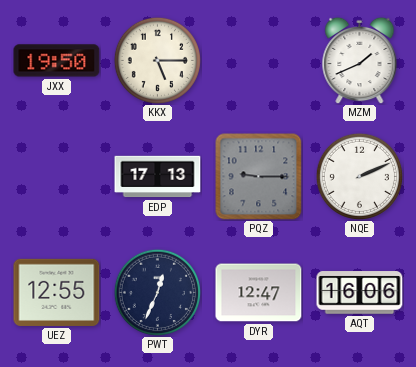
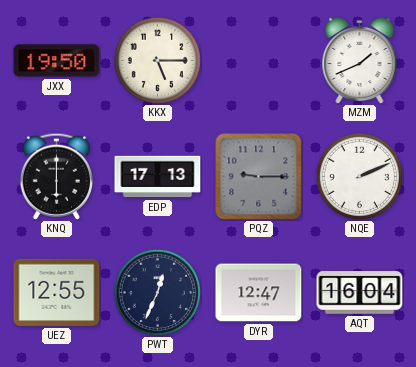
KNQ: none -> 6:00 (56, 176)
AQT: 16:06 -> 16:04 (360, 293)
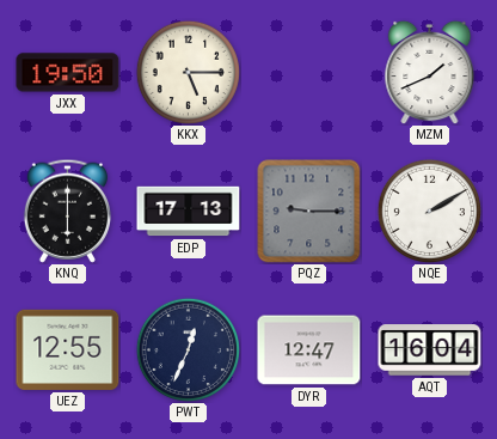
NQE: 2:11 -> 2:10 (429, 211)
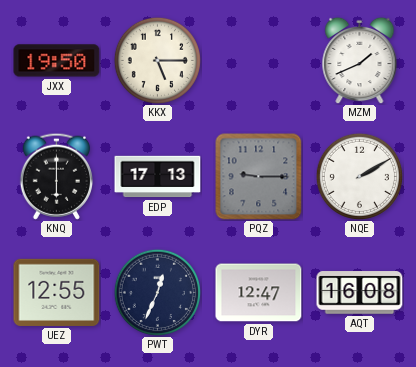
AQT: 16:04 -> 16:08 (360, 293)
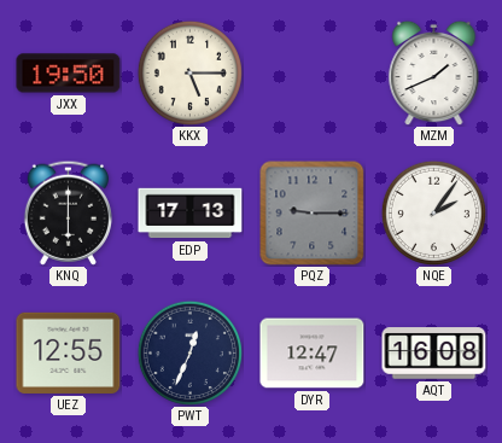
NQE: 2:10 -> 2:06 (433, 212)
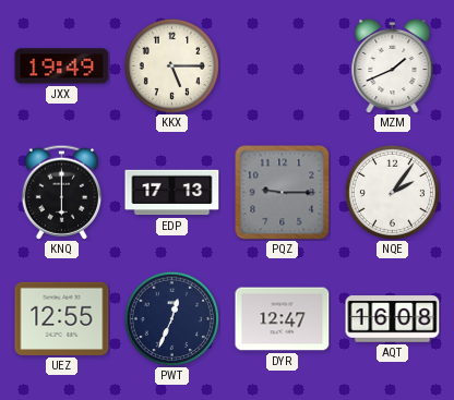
JXX: 19:50 -> 19:49 (62, 66)
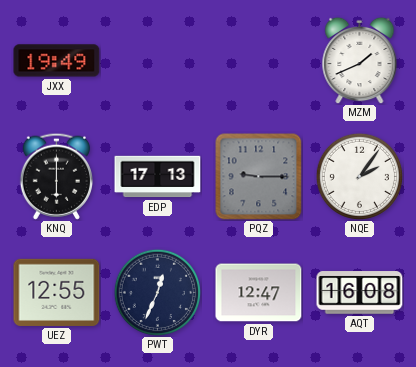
KKX: 5:15 -> none (171, 65)
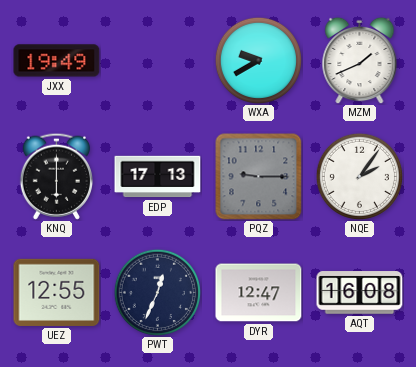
WXA: none -> 9:40 (258, 60)
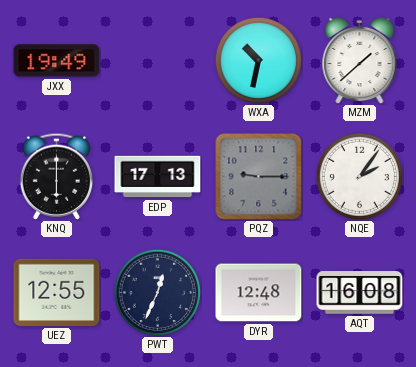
WXA: 9:40 -> 10:32 (258, 60)
MZM: 1:41 -> 1:38 (360, 60)
DYR: 12:47 -> 12:48 (259, 293)
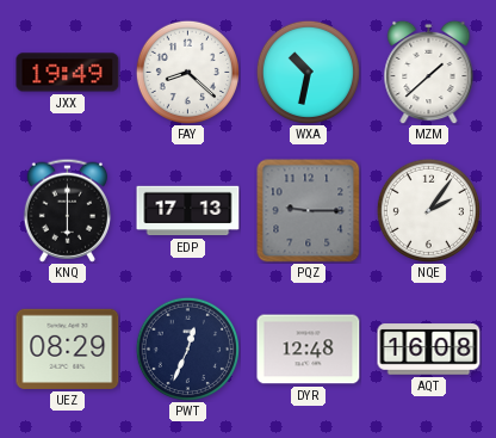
FAY: none -> 8:22 (187, 72)
UEZ: 12:55 -> 08:29 (68, 348)
